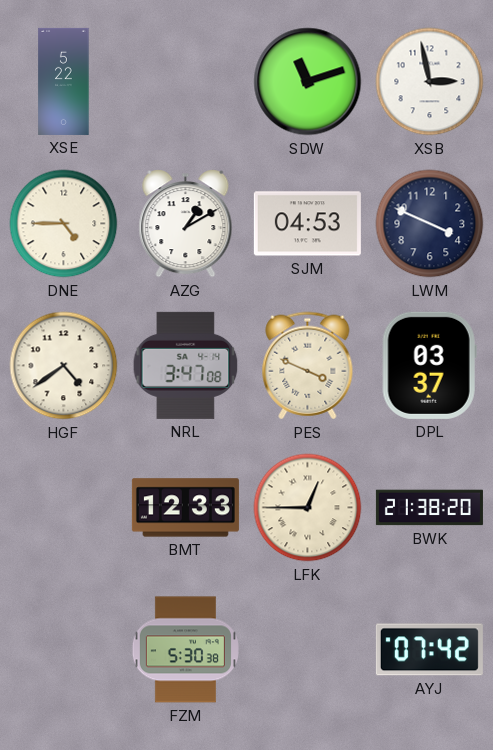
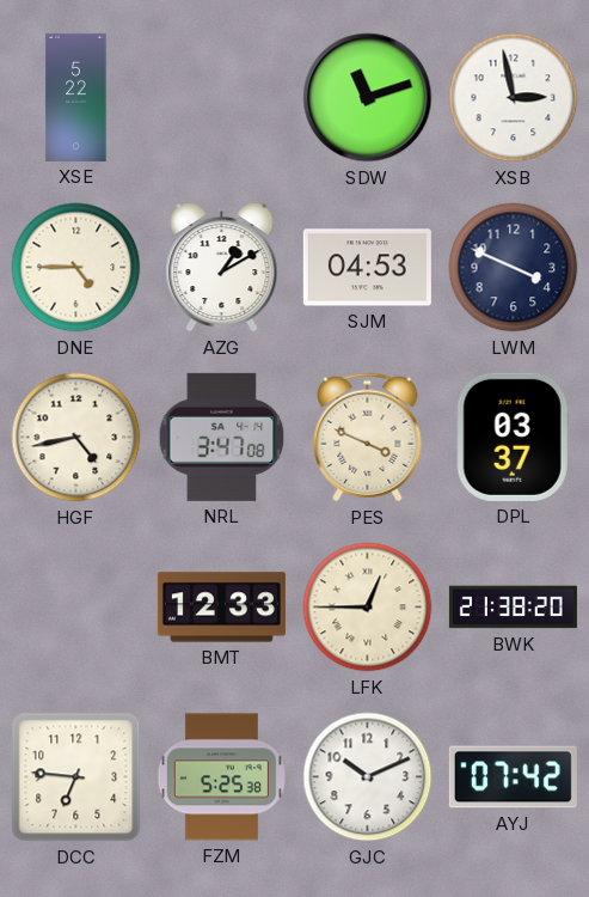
HGF: 4:39 -> 4:43 (76, 438)
DCC: none -> 6:46 (76, 777)
FZM: 5:30 -> 5:25 (221, 777)
GJC: none -> 10:11 (368, 777)
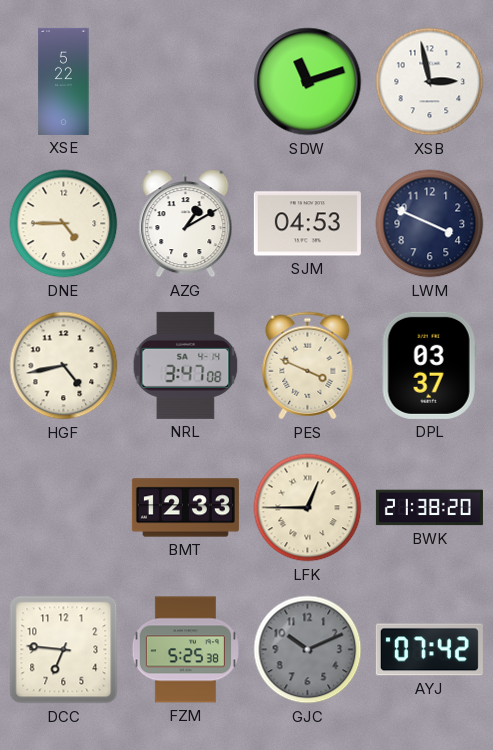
GJC dial: white -> grey (308, 650)
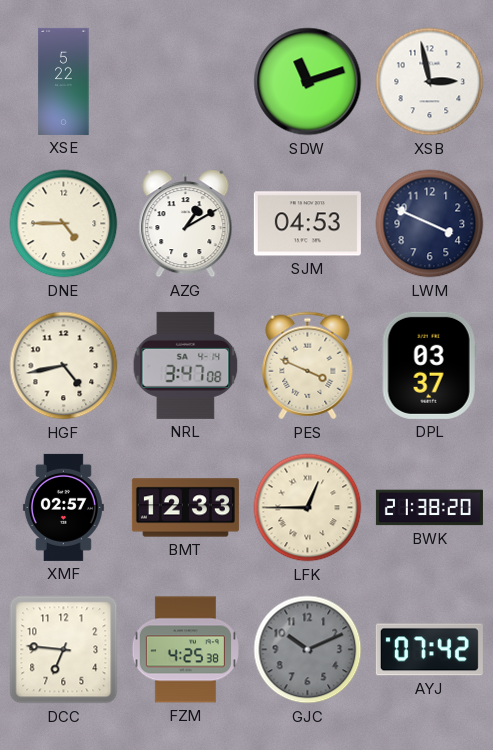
XMF: none -> 02:57 (63, 507)
FZM: 5:25 -> 4:25 (185, 650)
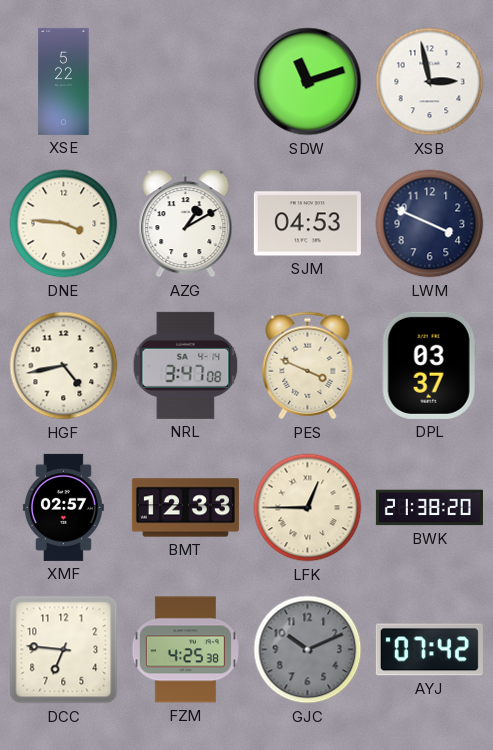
DNE: 4:45 -> 3:46 (64, 224)
